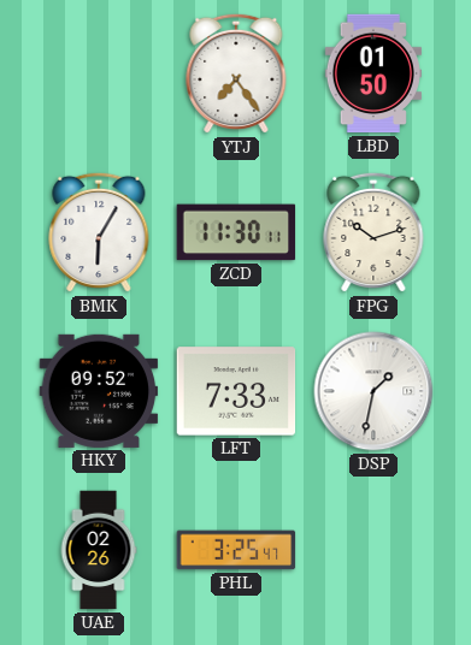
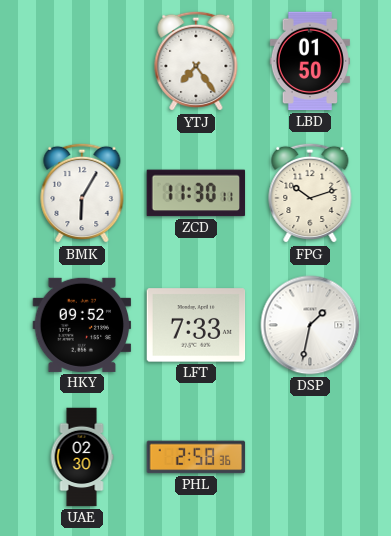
UAE: 02:26 -> 02:30 (82, 457)
PHL: 3:25 -> 2:58 (196, 457)
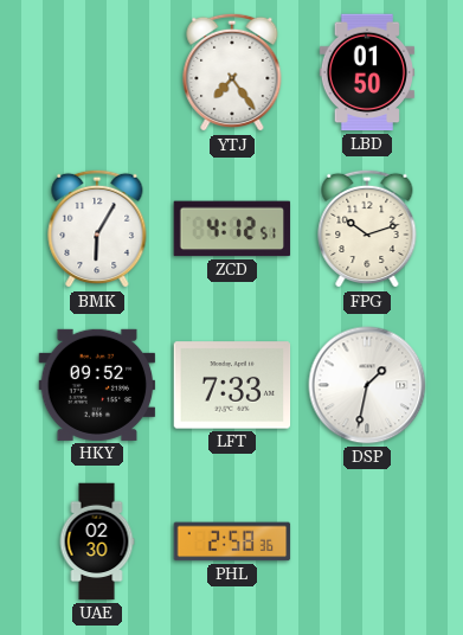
ZCD: 11:30 -> 4:12 (232, 229)
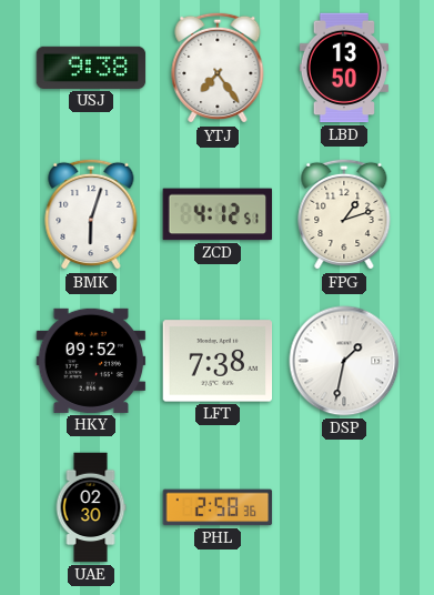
USJ: none -> 9:38 (91, 68)
LBD: 01:50 -> 13:50 (343, 68)
BMK: 6:05 -> 6:03 (91, 214)
FPG: 10:12 -> 1:12 (344, 214)
LFT: 7:33 -> 7:38 (218, 361)
